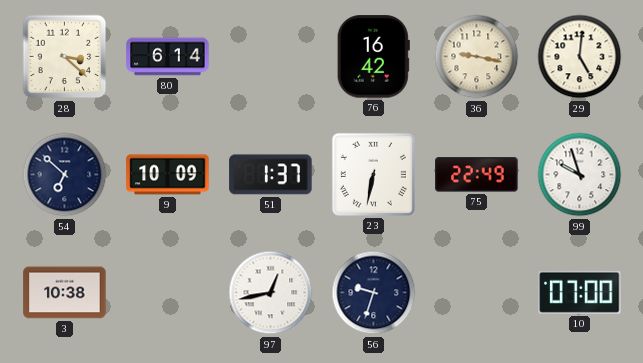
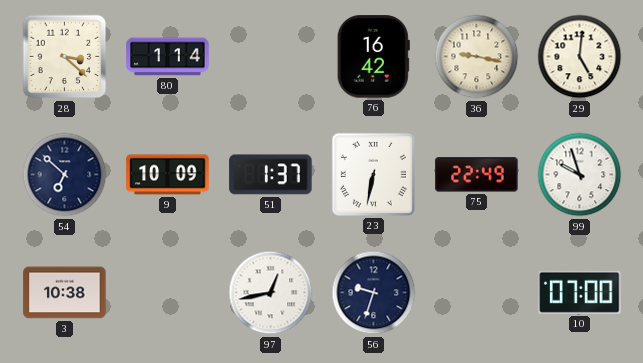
80: 6:14 -> 1:14 (168, 57)
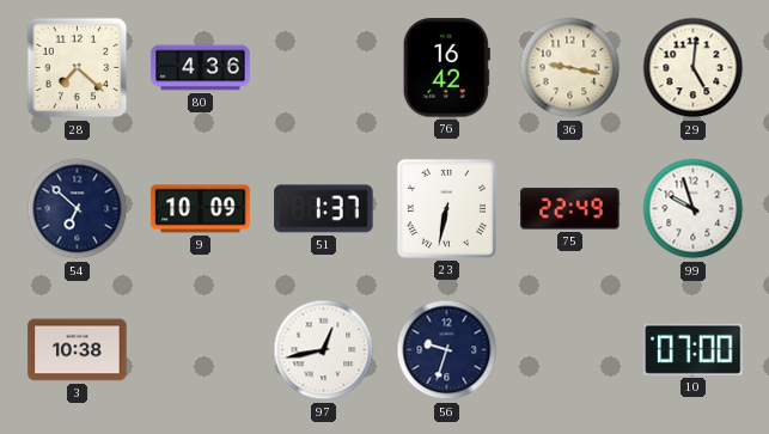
28: 3:22 -> 7:22 (78, 68)
80: 1:14 -> 4:36 (201, 68)
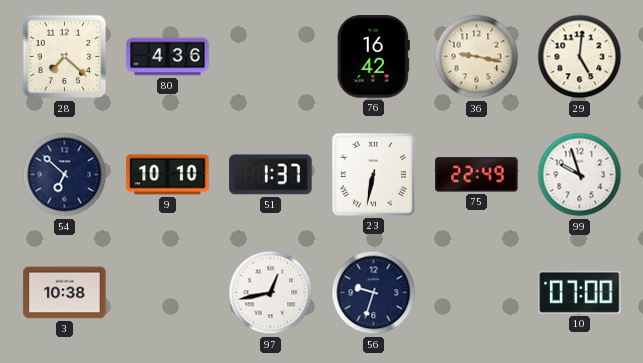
9: 10:09 -> 10:10 (168, 175)
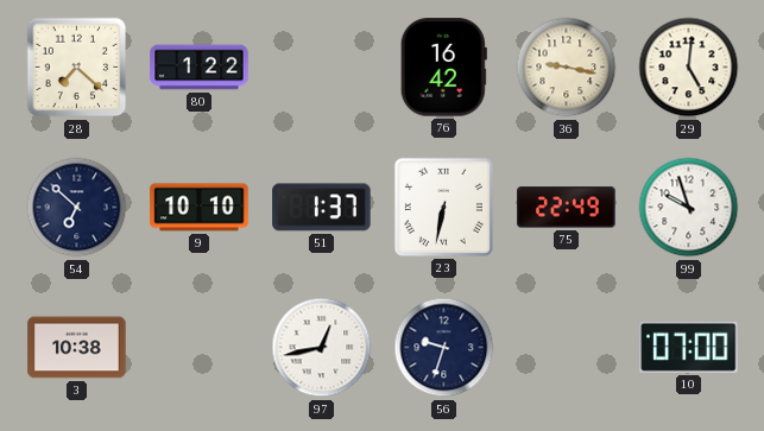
80: 4:36 -> 1:22 (200, 68)
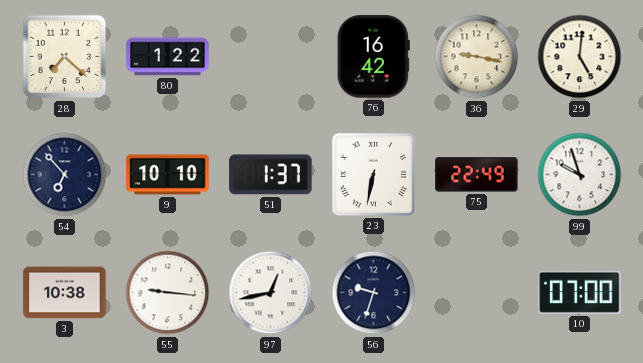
54: 6:52 -> 6:53 (65, 175)
55: none -> 9:16 (168, 293)
